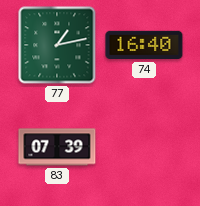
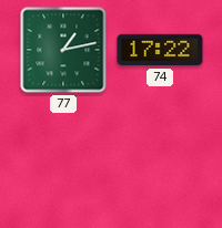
74: 16:40 -> 17:22 (160, 50)
83: 07:39 -> none (57, 147)
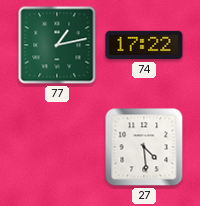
27: none -> 4:29 (144, 147)
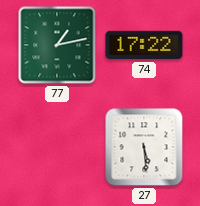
27: 4:29 -> 5:29 (144, 147)
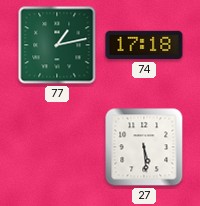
74: 17:22 -> 17:18 (144, 45)
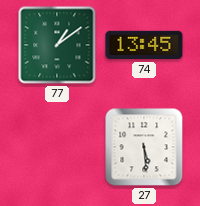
77: 1:13 -> 1:09 (57, 45)
74: 17:18 -> 13:45 (144, 45)
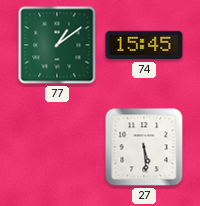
74: 13:45 -> 15:45 (144, 45)
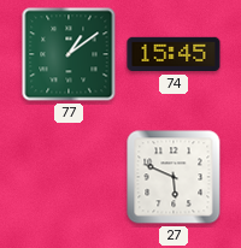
27: 5:29 -> 5:49 (174, 177)
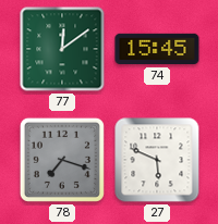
77: 1:09 -> 12:09 (62, 49)
78: none -> 7:18 (62, 160)
